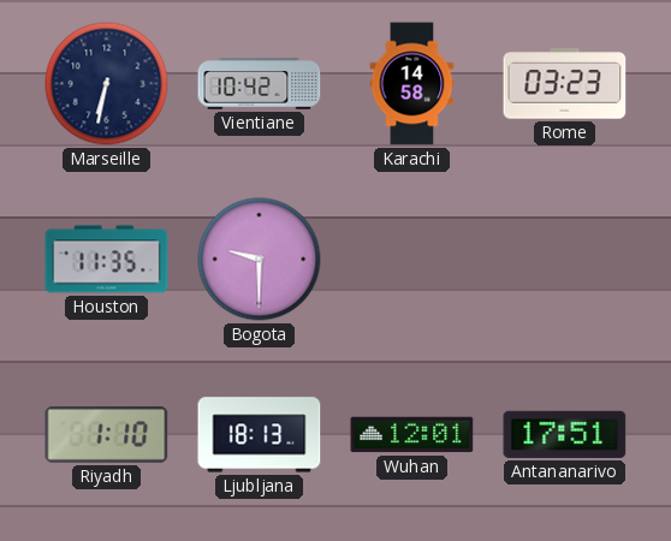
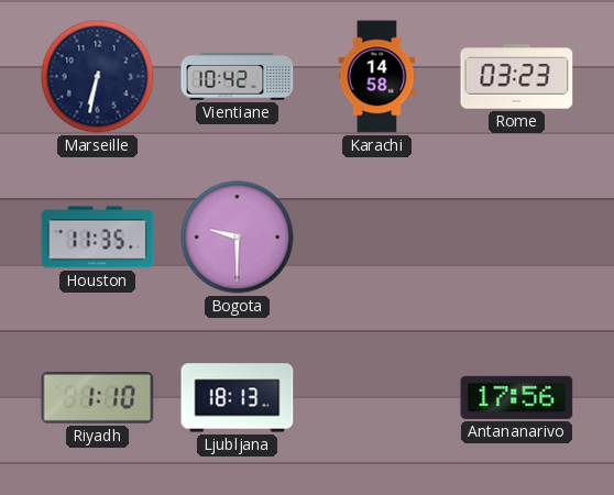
Wuhan: 12:01 -> none (412, 435)
Antananarivo: 17:51 -> 17:56 (517, 397)
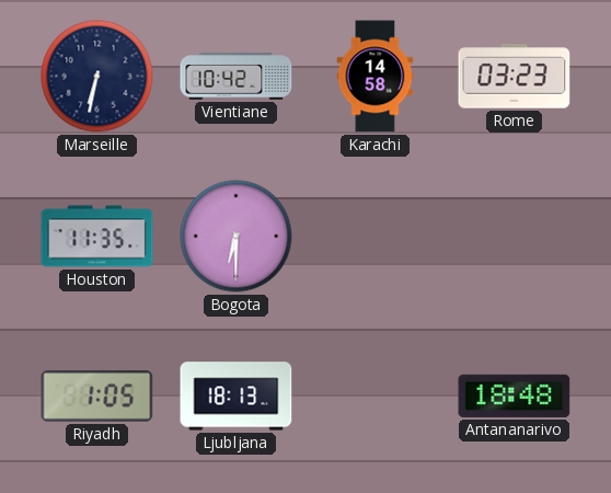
Bogota: 9:30 -> 6:30 (237, 237)
Riyadh: 1:10 -> 1:05 (97, 397)
Antananarivo: 17:56 -> 18:48 (515, 395)
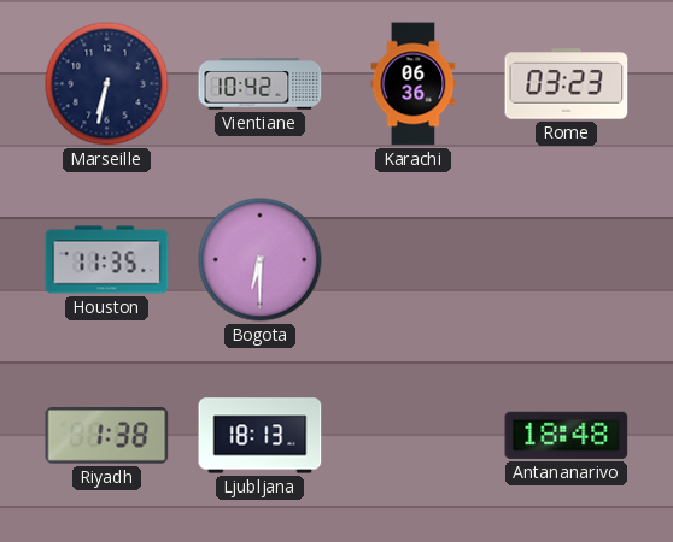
Karachi: 14:58 -> 06:36 (414, 84)
Riyadh: 1:05 -> 1:38 (107, 436)
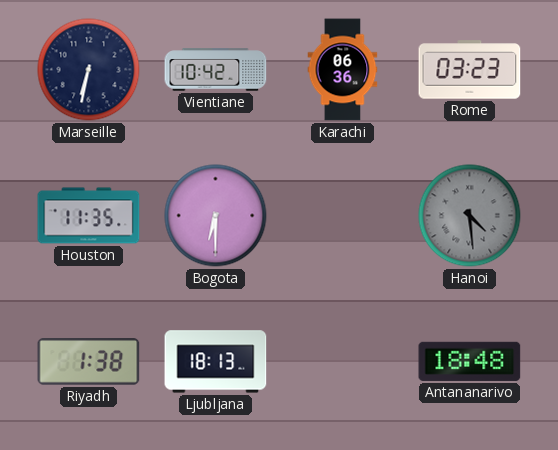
Hanoi: none -> 4:29 (470, 216)
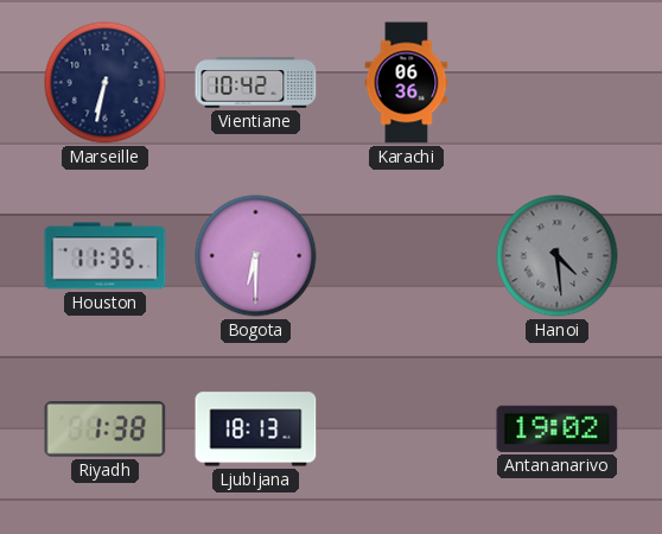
Rome: 03:23 -> none (470, 70)
Antananarivo: 18:48 -> 19:02 (558, 428)
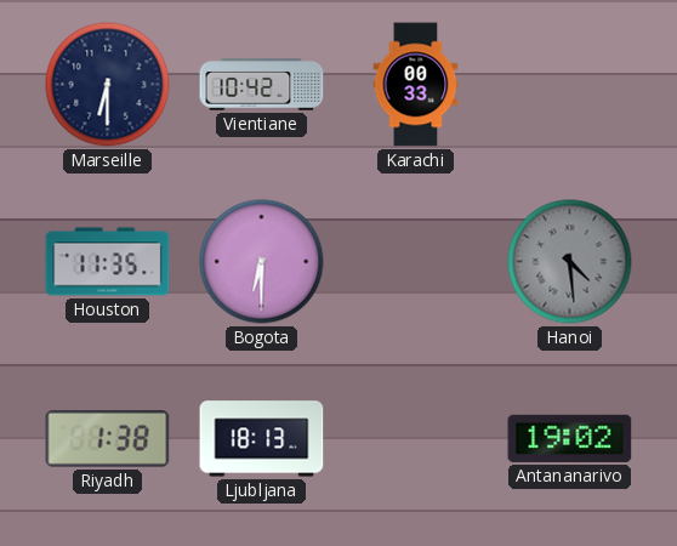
Marseille: 6:32 -> 6:30 (108, 85)
Karachi: 06:36 -> 00:33 (416, 85)
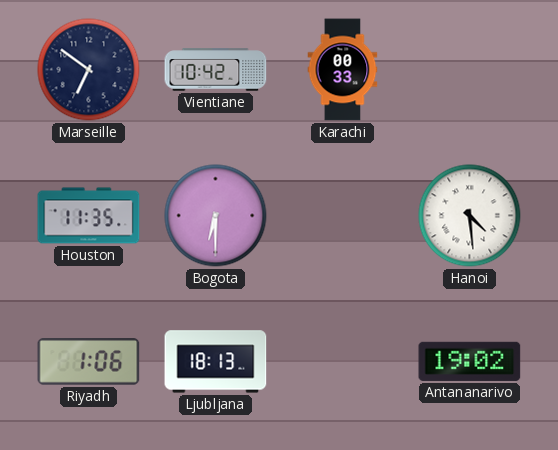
Marseille: 6:30 -> 6:51 (89, 70)
Hanoi dial: grey -> white (470, 216)
Riyadh: 1:38 -> 1:06 (89, 362)
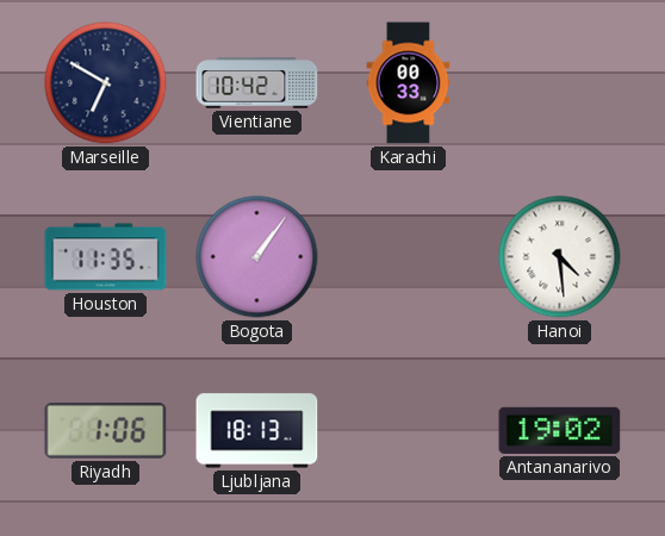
Marseille: 6:51 -> 6:50 (106, 83)
Bogota: 6:30 -> 1:06 (257, 257)
